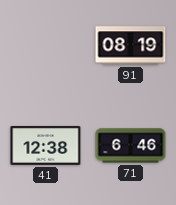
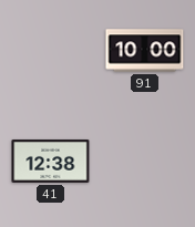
91: 08:19 -> 10:00 (145, 51)
71: 6:46 -> none (131, 146)
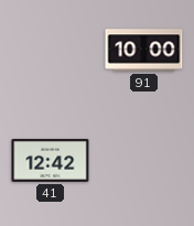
41: 12:38 -> 12:42 (51, 160)
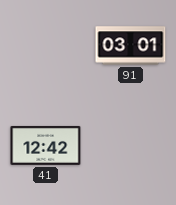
91: 10:00 -> 03:01 (131, 46)
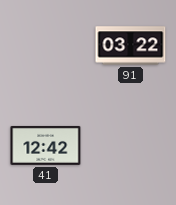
91: 03:01 -> 03:22 (131, 46)
